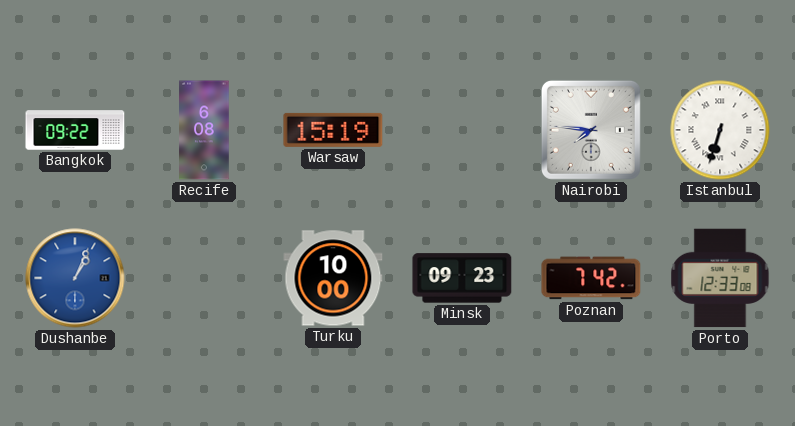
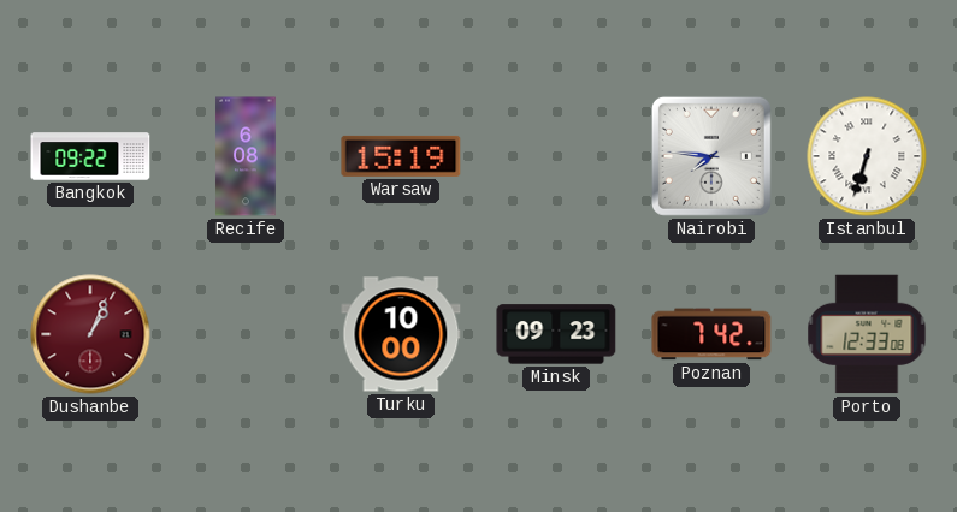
Dushanbe dial: blue -> burgundy (90, 334)
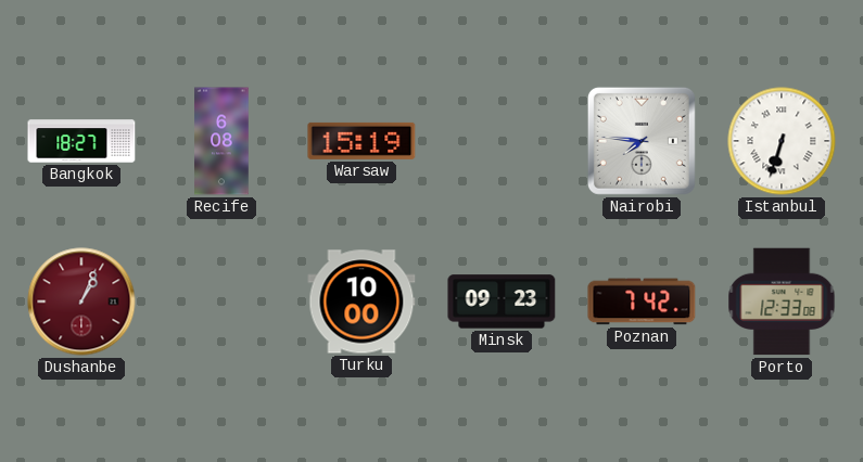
Bangkok: 09:22 -> 18:27 (81, 141)
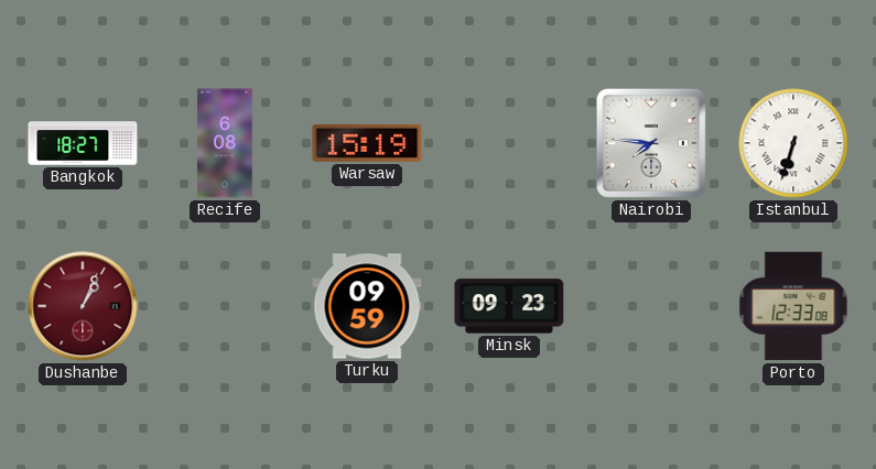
Turku: 10:00 -> 09:59 (367, 306)
Poznan: 7:42 -> none (642, 301)
